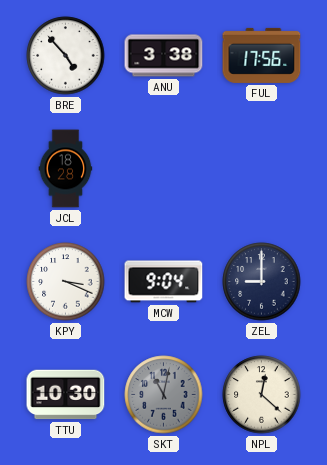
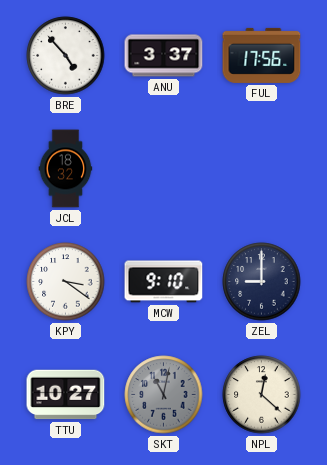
ANU: 3:38 -> 3:37 (164, 56)
JCL: 18:28 -> 18:32 (66, 169)
KPY: 3:19 -> 3:21 (66, 282)
MCW: 9:04 -> 9:10 (164, 282)
TTU: 10:30 -> 10:27 (66, 395)
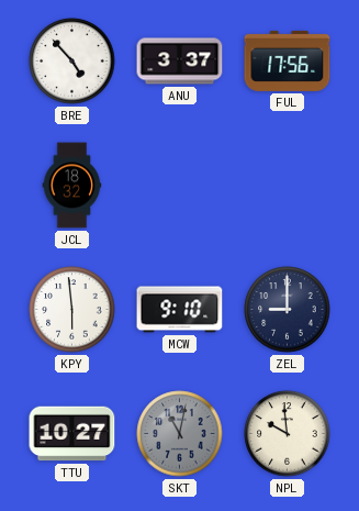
KPY: 3:21 -> 5:59 (72, 310)
NPL: 12:22 -> 9:59 (288, 434)
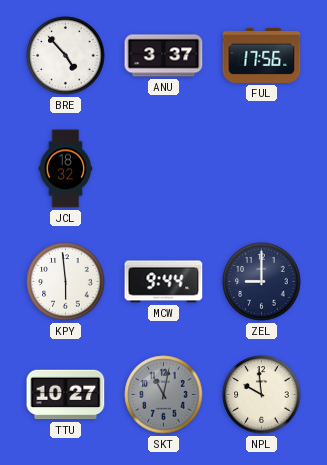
MCW: 9:10 -> 9:44 (164, 282)
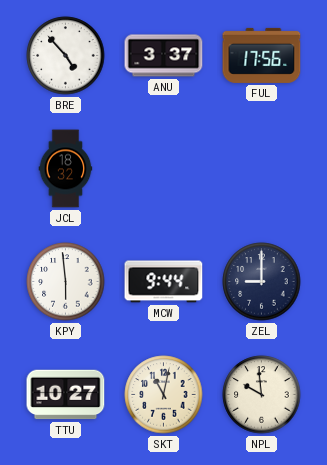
SKT dial: grey -> cream (164, 395)
